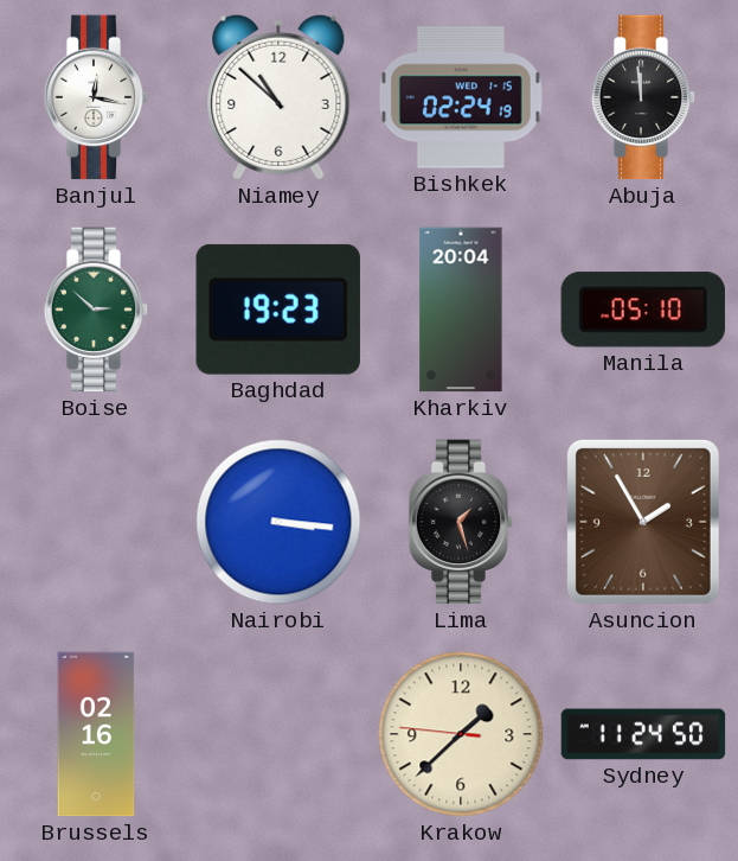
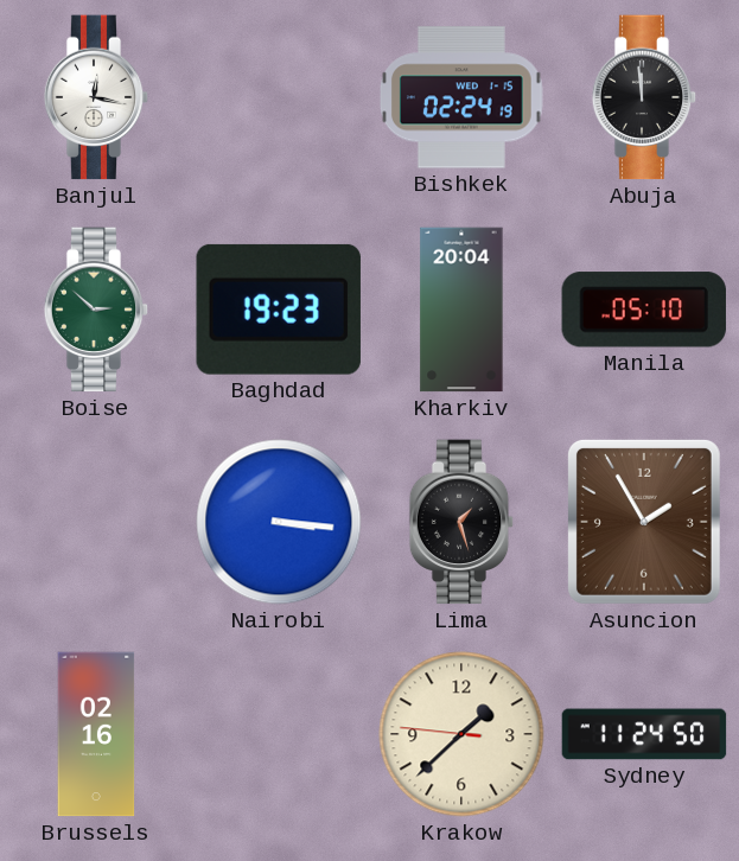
Niamey: 10:52 -> none (278, 97)
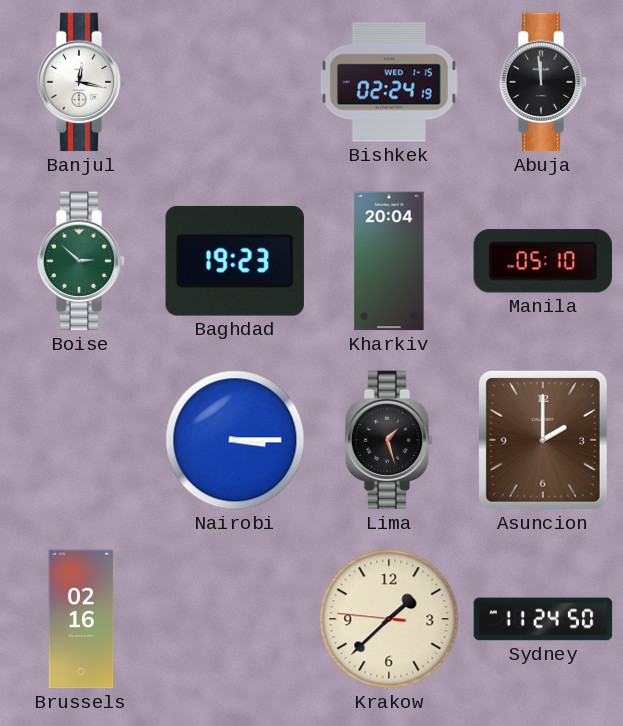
Nairobi: 3:16 -> 3:15 (235, 440)
Asuncion: 1:55 -> 2:00 (543, 440)
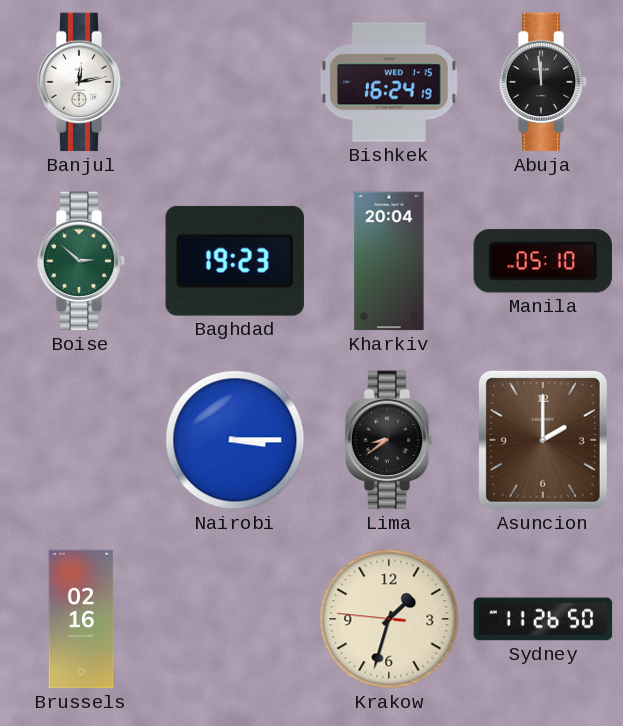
Banjul: 12:17 -> 12:13 (81, 82)
Bishkek: 02:24 -> 16:24 (390, 82)
Lima: 1:27 -> 8:39 (389, 440)
Krakow: 1:37 -> 1:32 (389, 619)
Sydney: 11:24 -> 11:26 (543, 619)
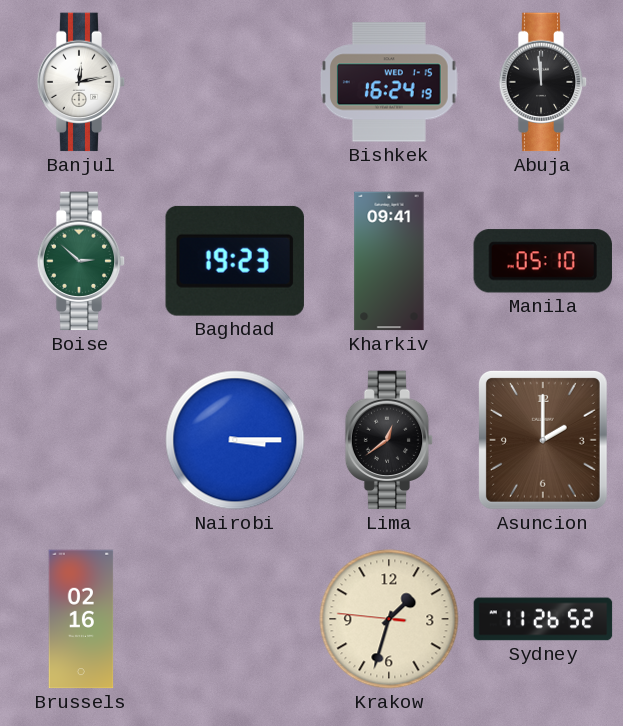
Kharkiv: 20:04 -> 09:41 (389, 261)
Lima: 8:39 -> 12:39 (389, 440)
Sydney: 11:26:50 -> 11:26:52 (543, 619)
